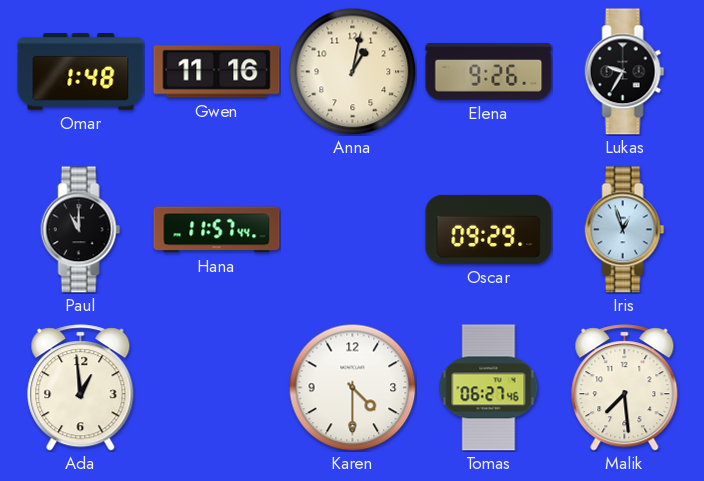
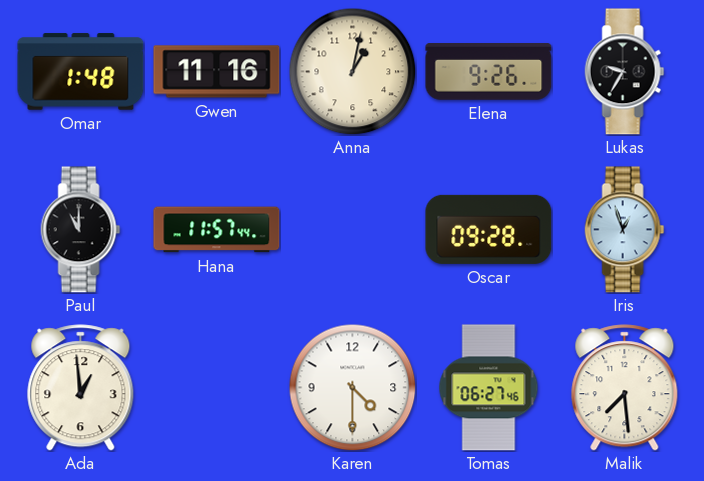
Oscar: 09:29 -> 09:28 (489, 229)
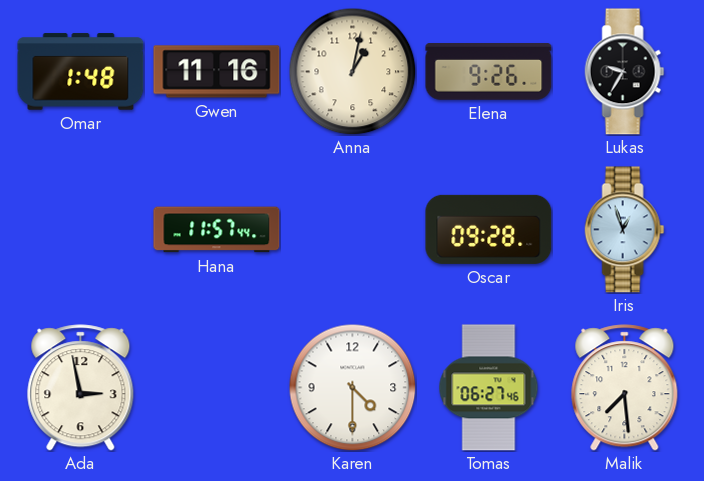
Paul: 11:00 -> none (81, 230)
Ada: 12:59 -> 2:58 (81, 388)
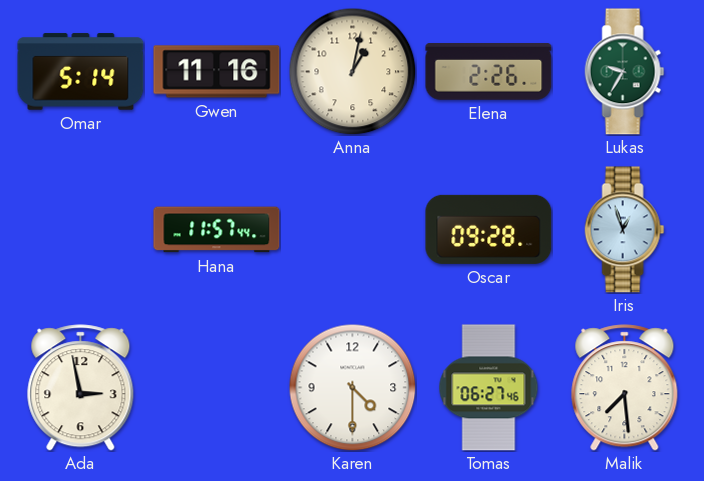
Omar: 1:48 -> 5:14 (81, 72)
Elena: 9:26 -> 2:26 (489, 72)
Lukas dial: black -> green (625, 72)
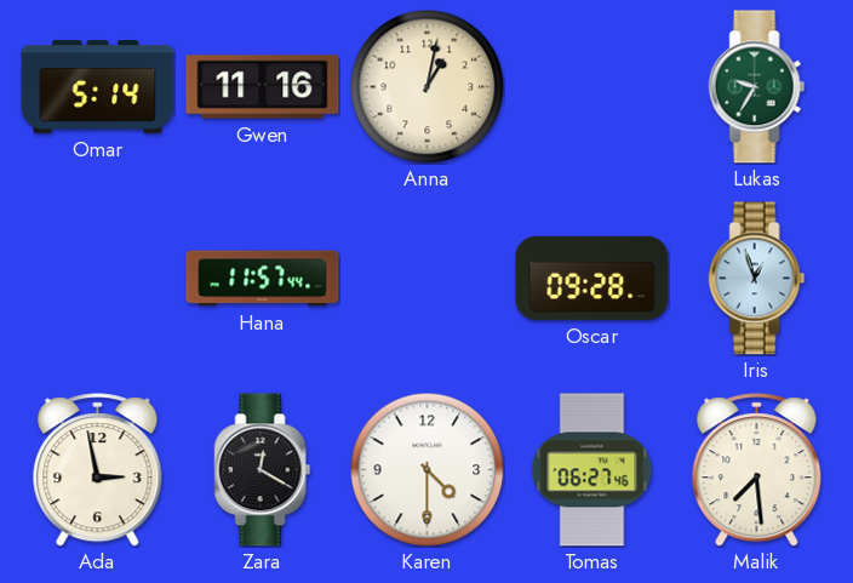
Elena: 2:26 -> none (489, 72)
Zara: none -> 12:20 (263, 470)
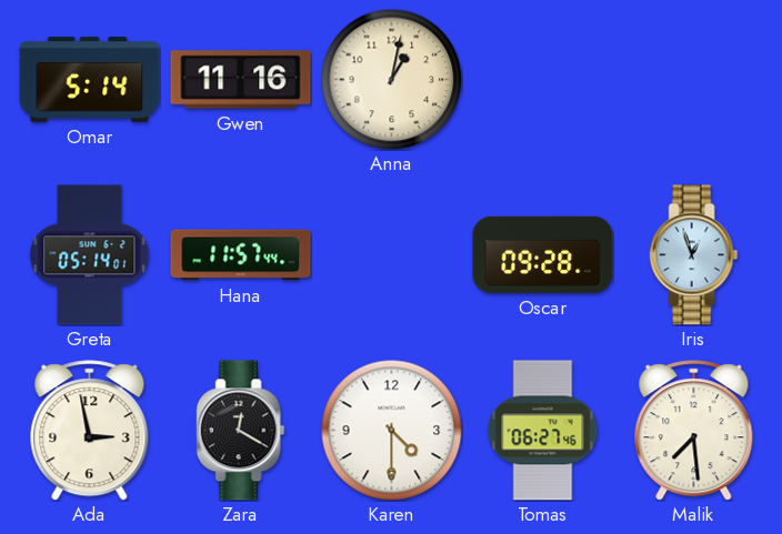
Lukas: 9:35 -> none (757, 87)
Greta: none -> 05:14 (90, 255)
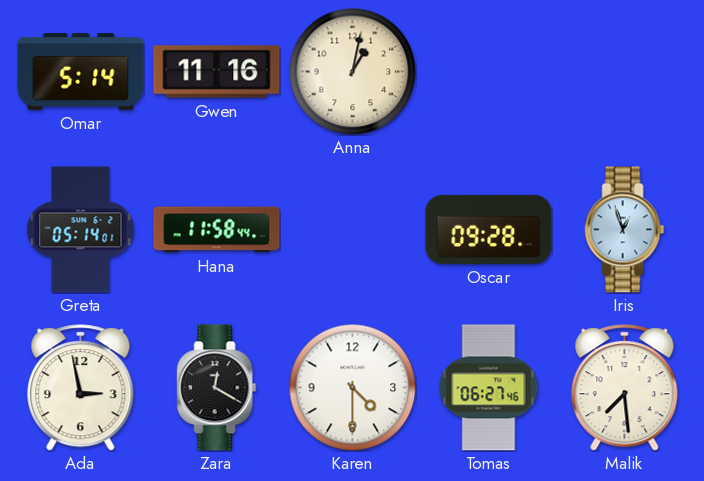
Hana: 11:57 -> 11:58 (217, 230)
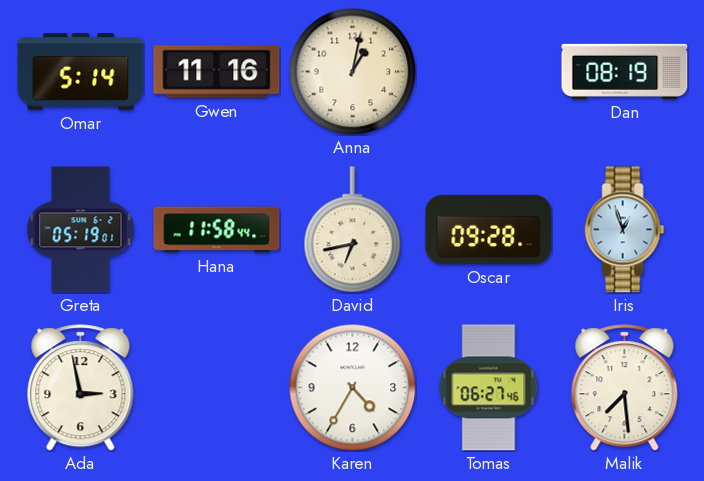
Dan: none -> 08:19 (625, 71)
Greta: 05:14 -> 05:19 (81, 230)
David: none -> 6:43 (353, 230)
Zara: 12:20 -> none (217, 388)
Karen: 4:30 -> 4:35 (352, 387)
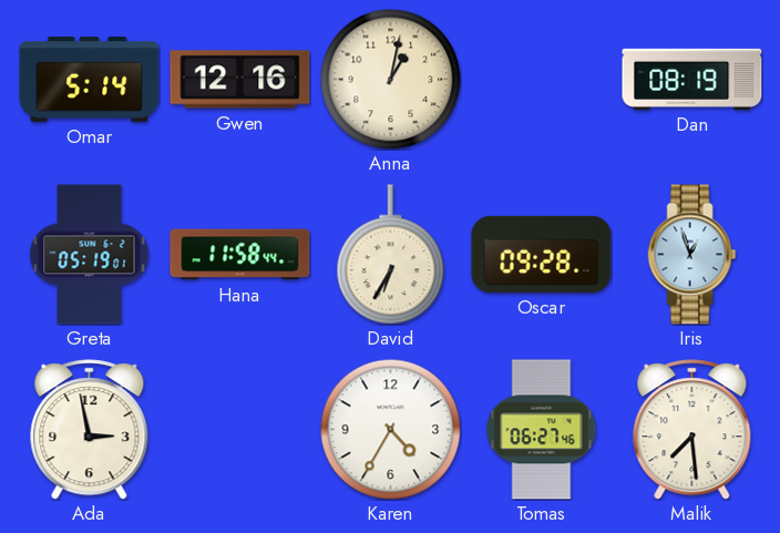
Gwen: 11:16 -> 12:16 (240, 80)
David: 6:43 -> 6:35 (391, 255)
